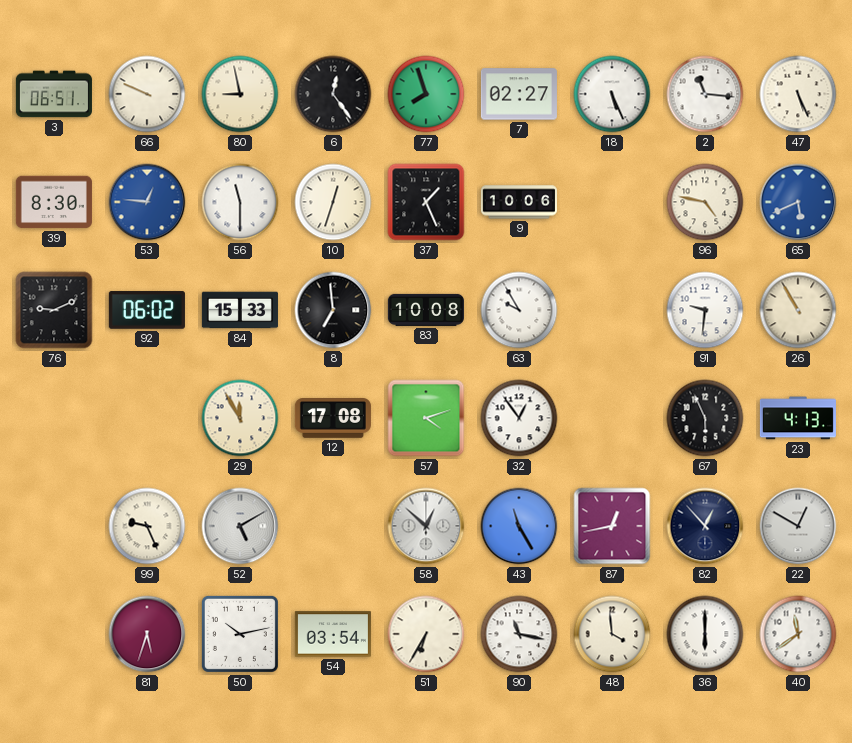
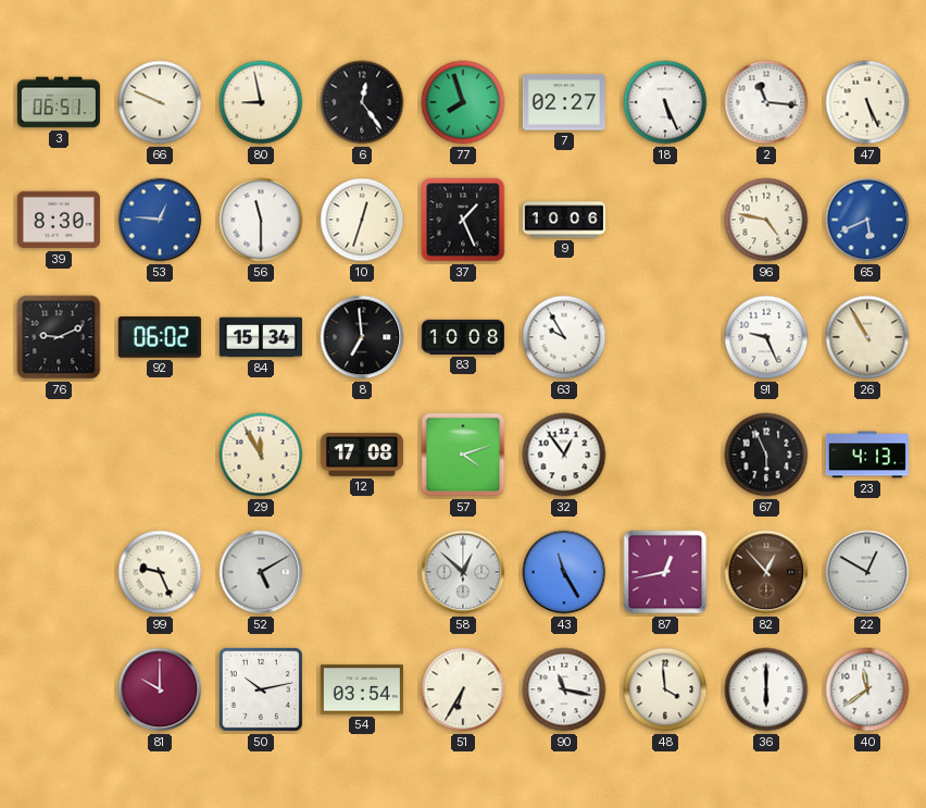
84: 15:33 -> 15:34 (261, 337)
91: 9:31 -> 9:26 (766, 337)
82 dial: navy -> brown (766, 572)
81: 5:33 -> 10:00 (160, 689)
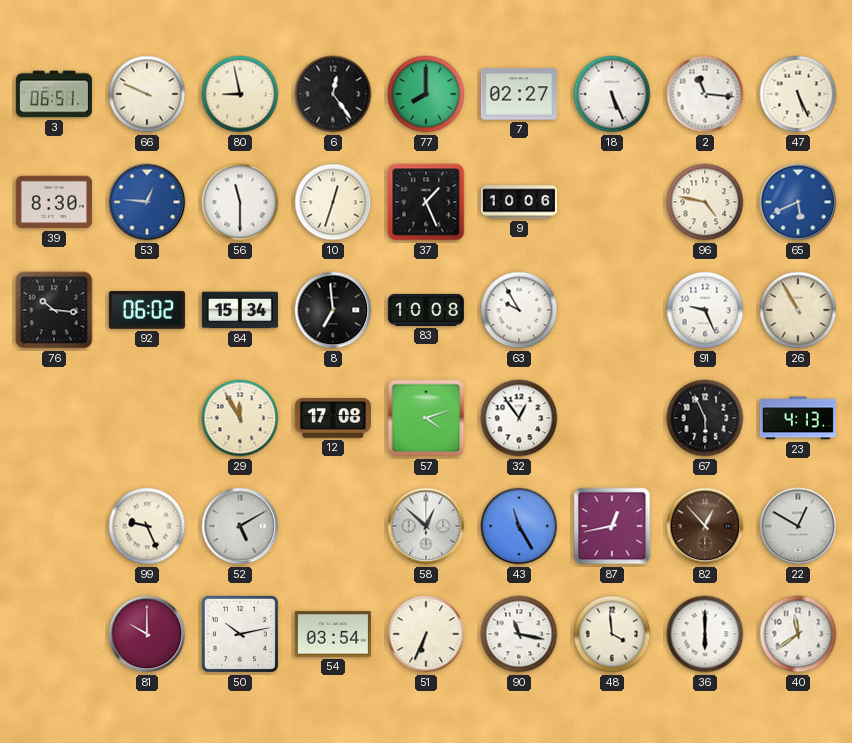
77: 7:57 -> 8:00 (426, 94)
76: 9:11 -> 10:16 (54, 310)
51: 6:35 -> 6:34 (426, 634)
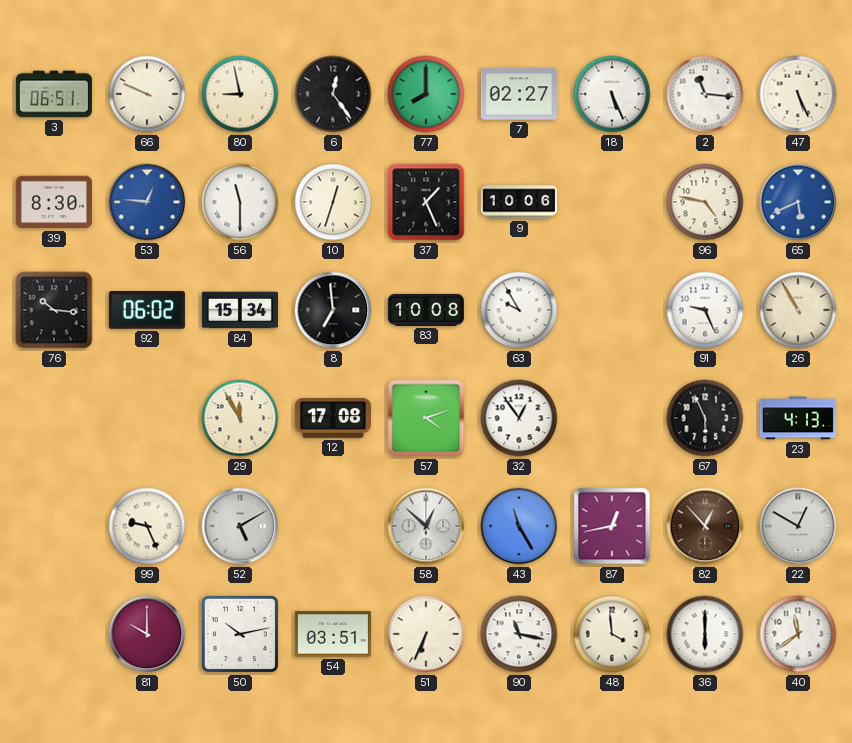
54: 03:54 -> 03:51 (333, 634)
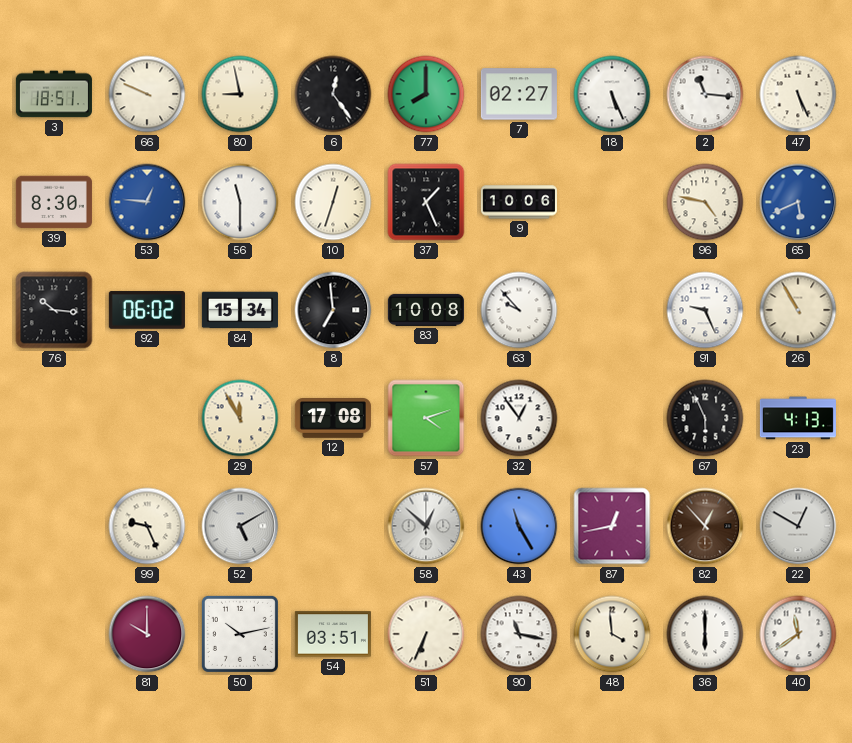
3: 06:51 -> 18:51 (54, 94)
63: 9:55 -> 9:53 (519, 310)
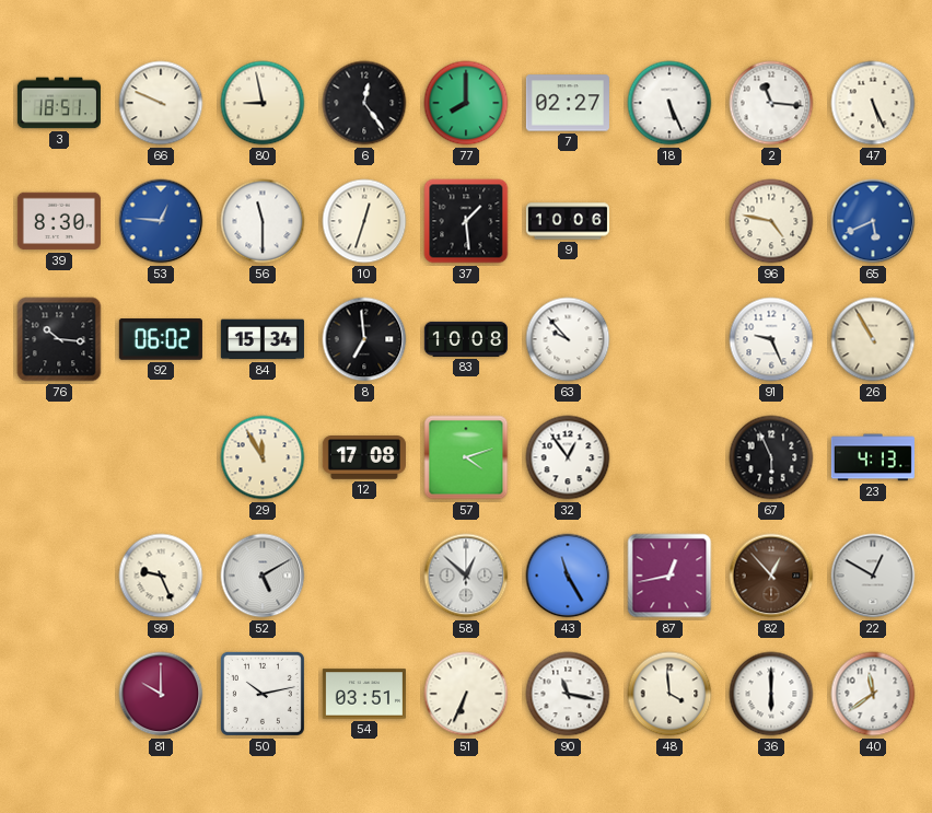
37: 1:26 -> 1:29 (466, 221)
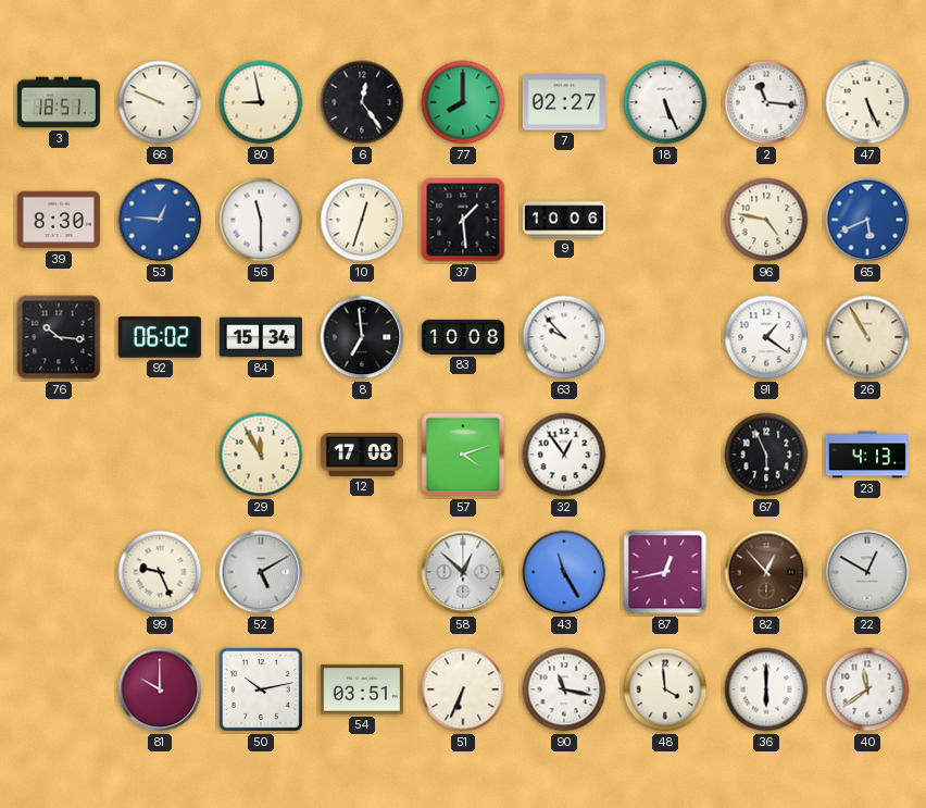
91: 9:26 -> 1:21 (766, 337)
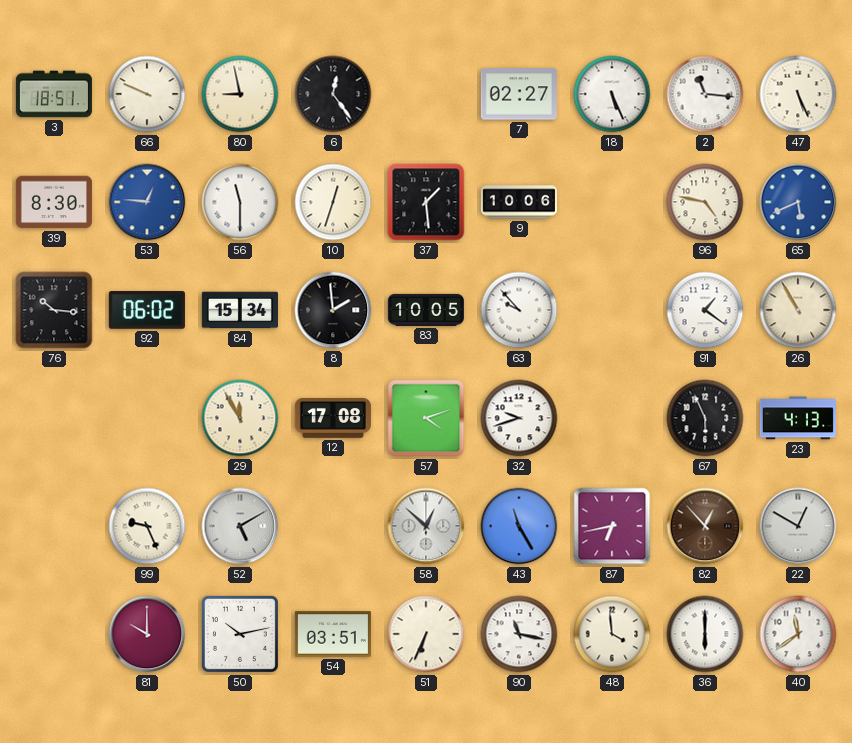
77: 8:00 -> none (463, 102)
8: 6:59 -> 1:59 (333, 310)
83: 10:08 -> 10:05 (426, 310)
32: 12:54 -> 9:42 (519, 418)
87: 12:43 -> 6:43 (612, 526)
